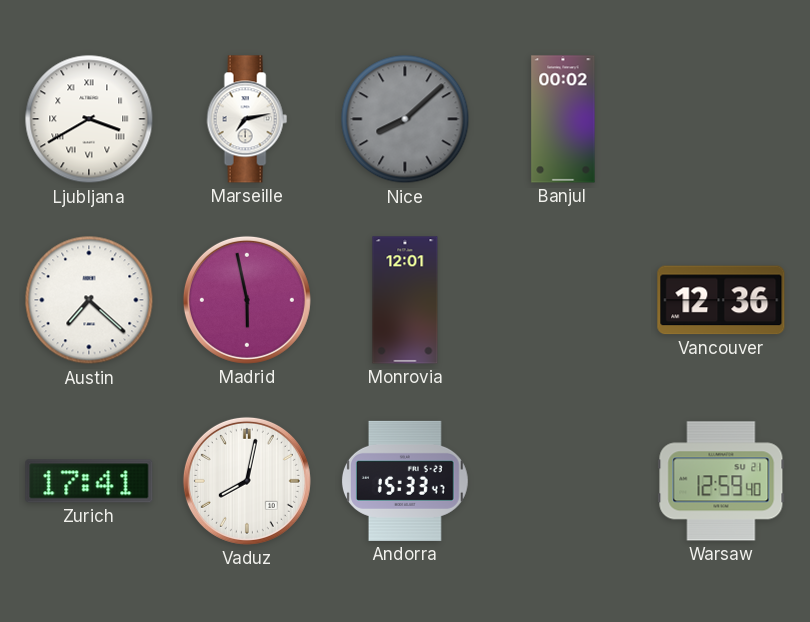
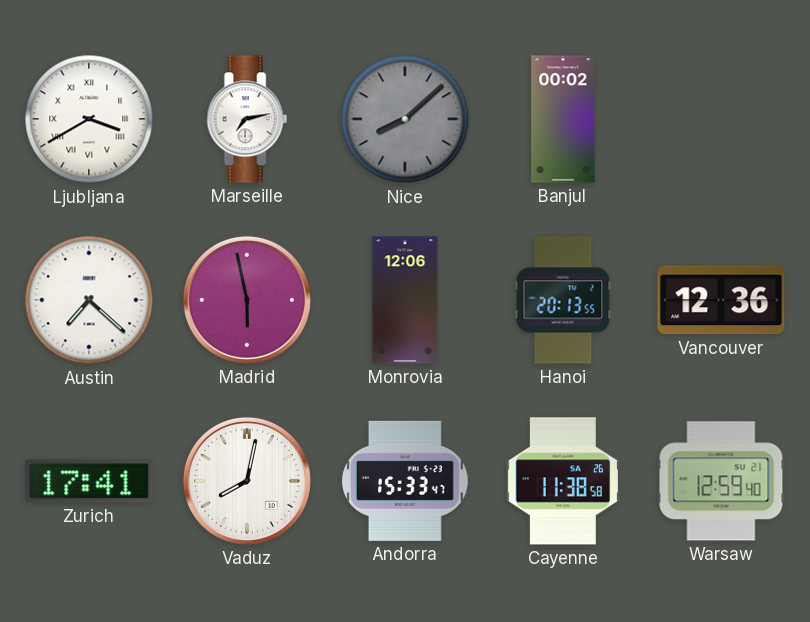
Monrovia: 12:01 -> 12:06 (405, 300)
Hanoi: none -> 20:13 (563, 300)
Cayenne: none -> 11:38 (563, 481)
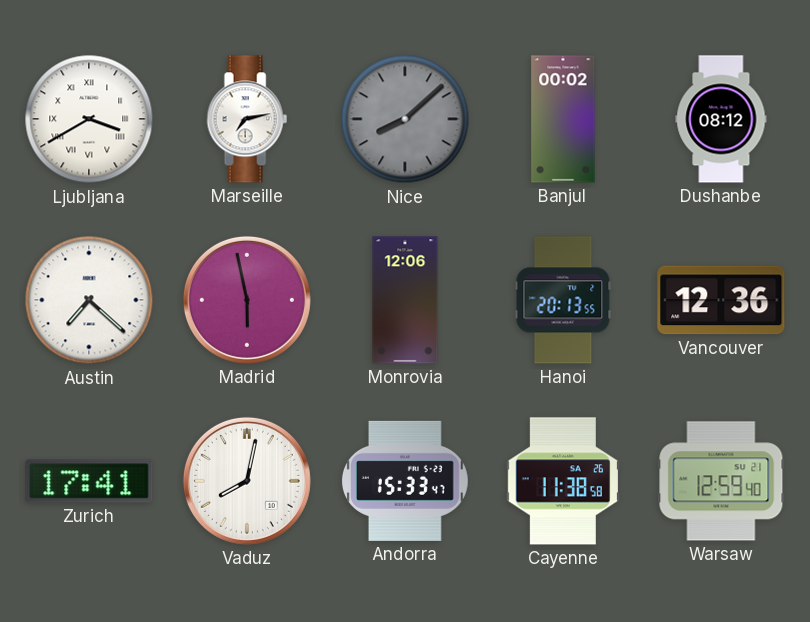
Dushanbe: none -> 08:12 (721, 119)
